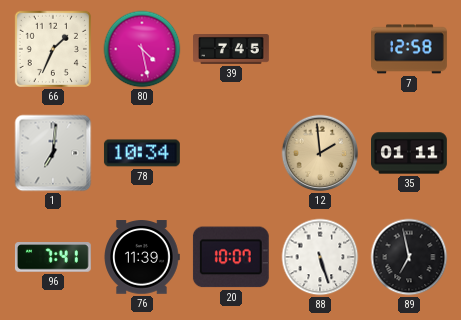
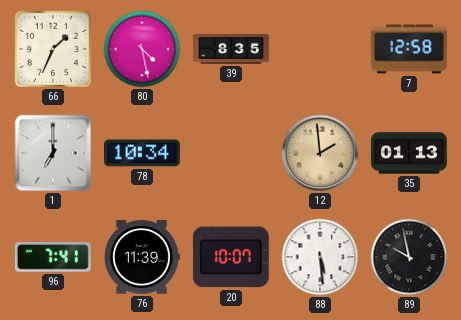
39: 7:45 -> 8:35 (232, 50)
1: 7:01 -> 7:00 (53, 153)
35: 01:11 -> 01:13 (409, 153)
88: 5:27 -> 5:29 (320, 257)
89: 6:58 -> 9:58 (409, 257)
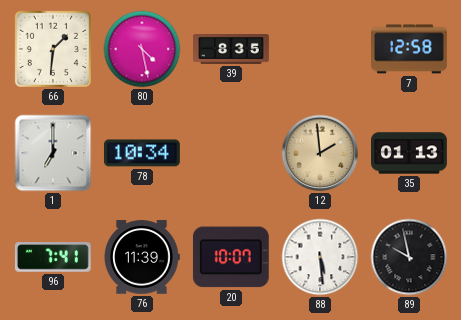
66: 1:34 -> 1:31 (53, 49)
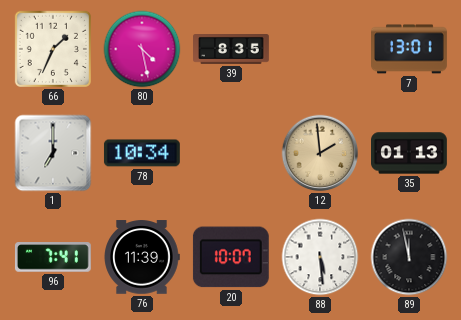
66: 1:31 -> 1:34 (53, 49)
7: 12:58 -> 13:01 (410, 49)
89: 9:58 -> 11:58 (409, 257)
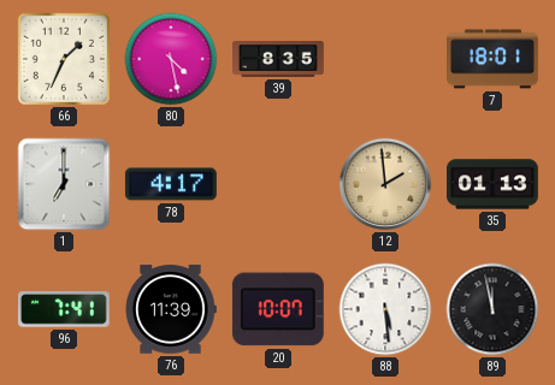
7: 13:01 -> 18:01 (494, 59)
78: 10:34 -> 4:17 (171, 184)
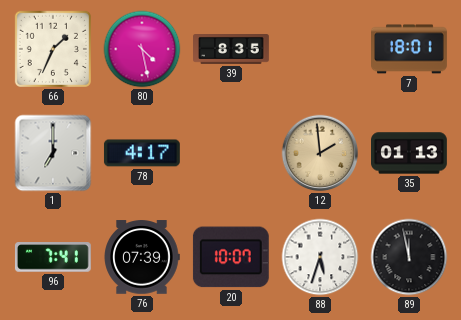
76: 11:39 -> 07:39 (142, 257)
88: 5:29 -> 5:33 (320, 257)
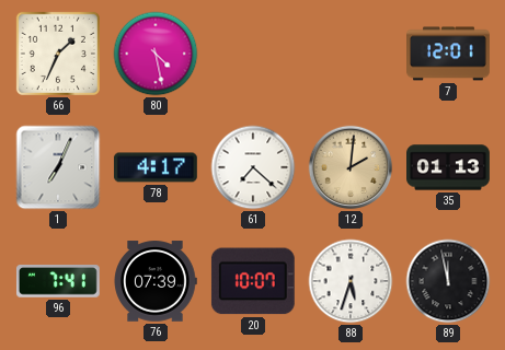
39: 8:35 -> none (232, 50)
7: 18:01 -> 12:01 (449, 54)
1: 7:00 -> 7:04 (58, 167)
61: none -> 7:22 (253, 167)
12: 1:59 -> 2:01 (351, 167)
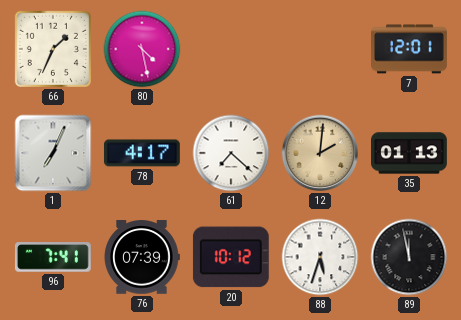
20: 10:07 -> 10:12 (231, 257)
